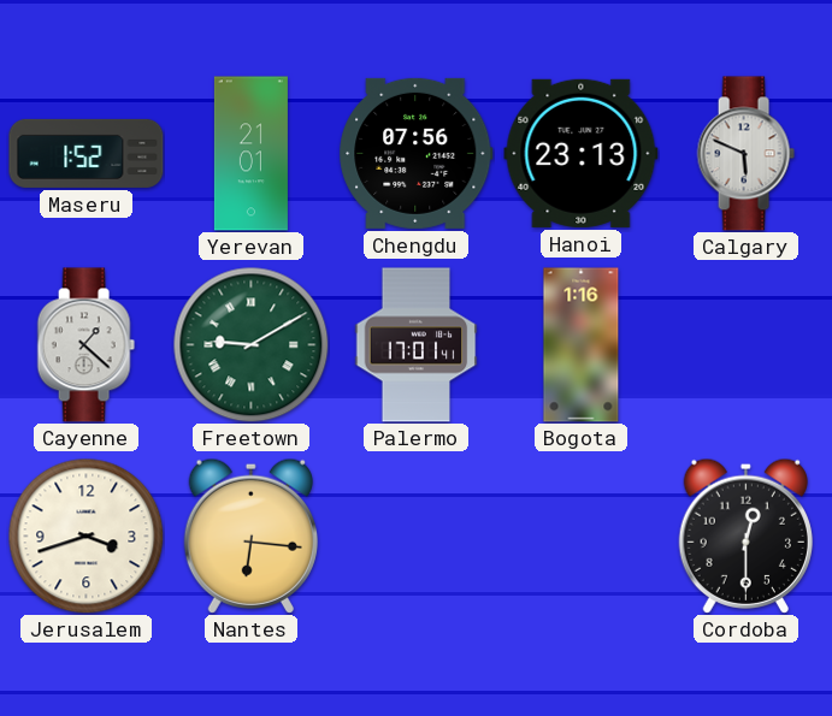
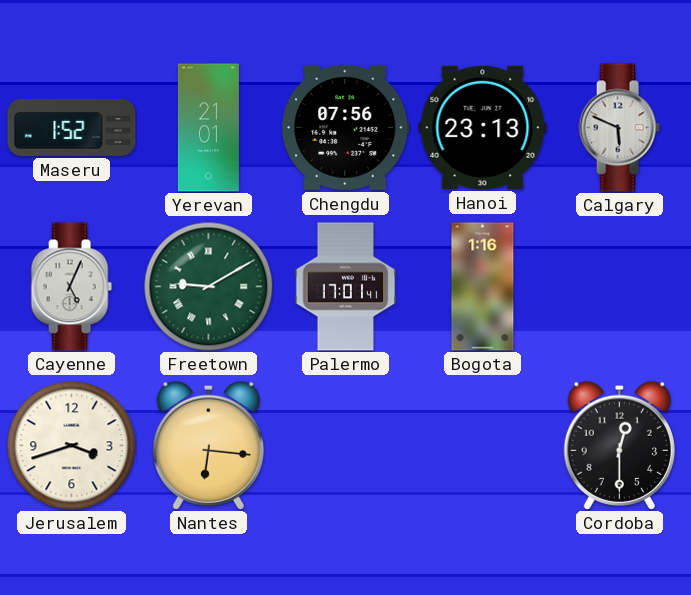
Cayenne: 1:22 -> 5:04 (71, 287)
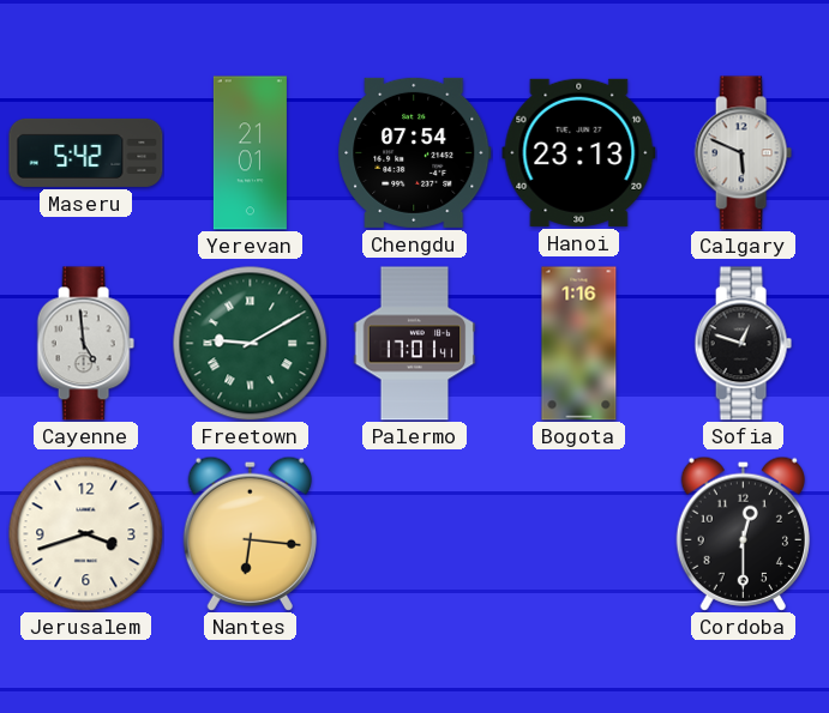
Maseru: 1:52 -> 5:42 (86, 152)
Chengdu: 07:56 -> 07:54 (415, 152)
Cayenne: 5:04 -> 4:59 (85, 344)
Sofia: none -> 12:48 (743, 344)
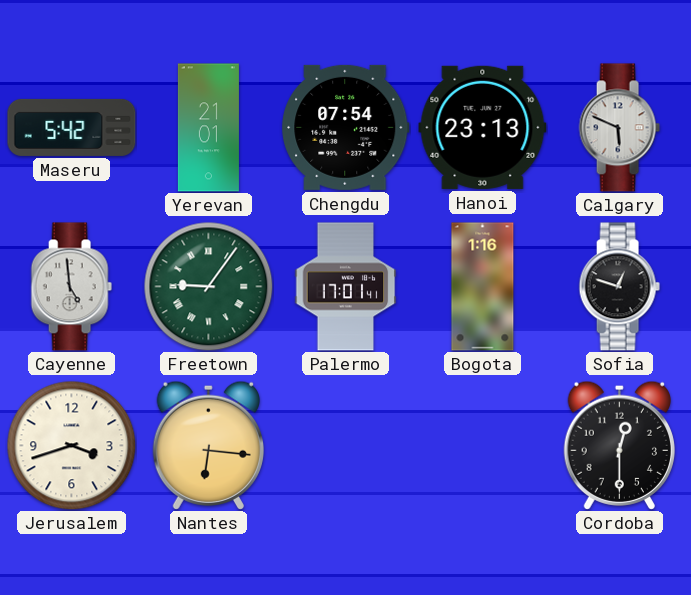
Freetown: 9:10 -> 9:06 (208, 286)
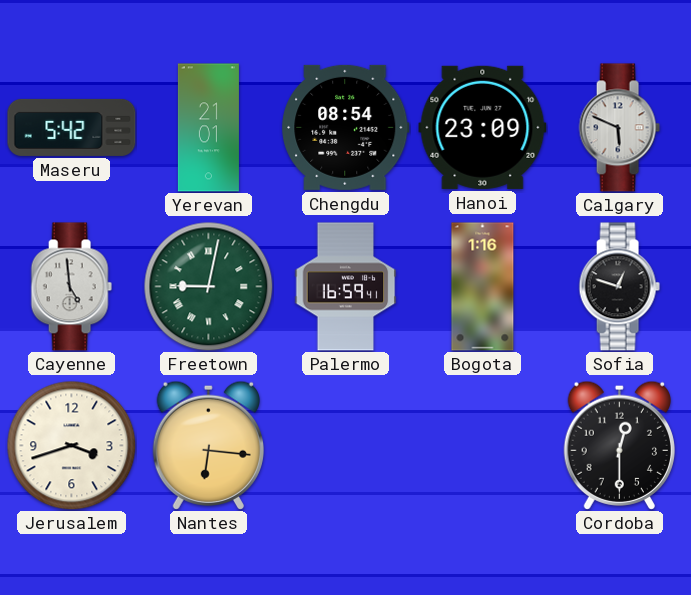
Chengdu: 07:54 -> 08:54 (346, 127)
Hanoi: 23:13 -> 23:09 (483, 127)
Freetown: 9:06 -> 9:02 (208, 286)
Palermo: 17:01 -> 16:59 (346, 287)
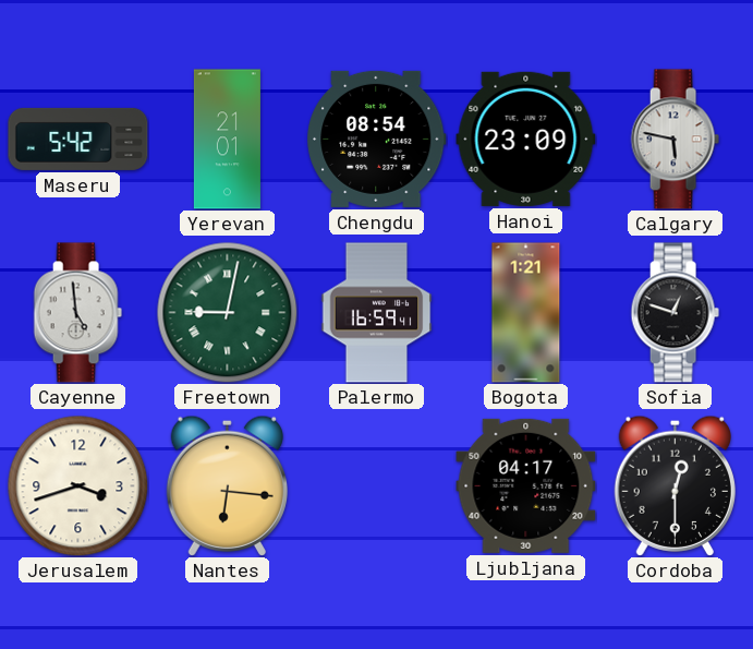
Calgary: 5:49 -> 5:47 (675, 140)
Bogota: 1:16 -> 1:21 (526, 313)
Ljubljana: none -> 04:17 (526, 485)
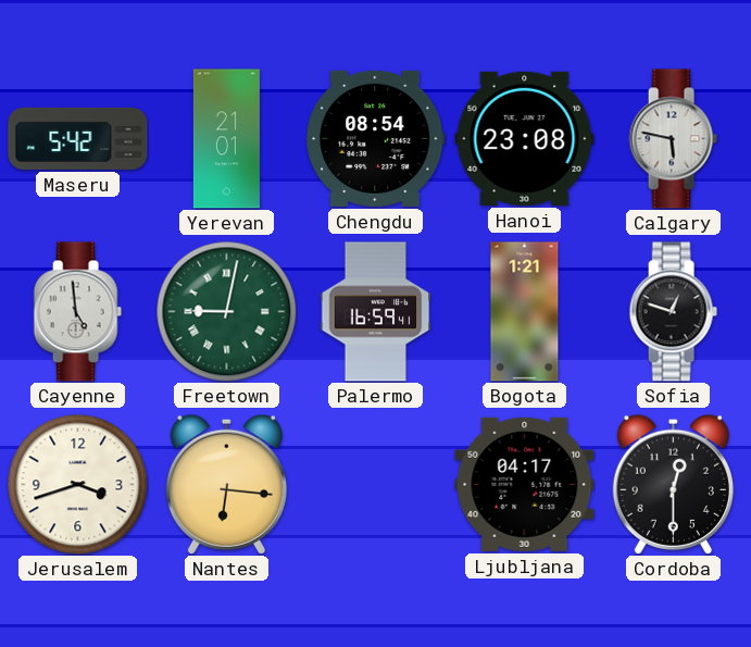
Hanoi: 23:09 -> 23:08 (525, 138)
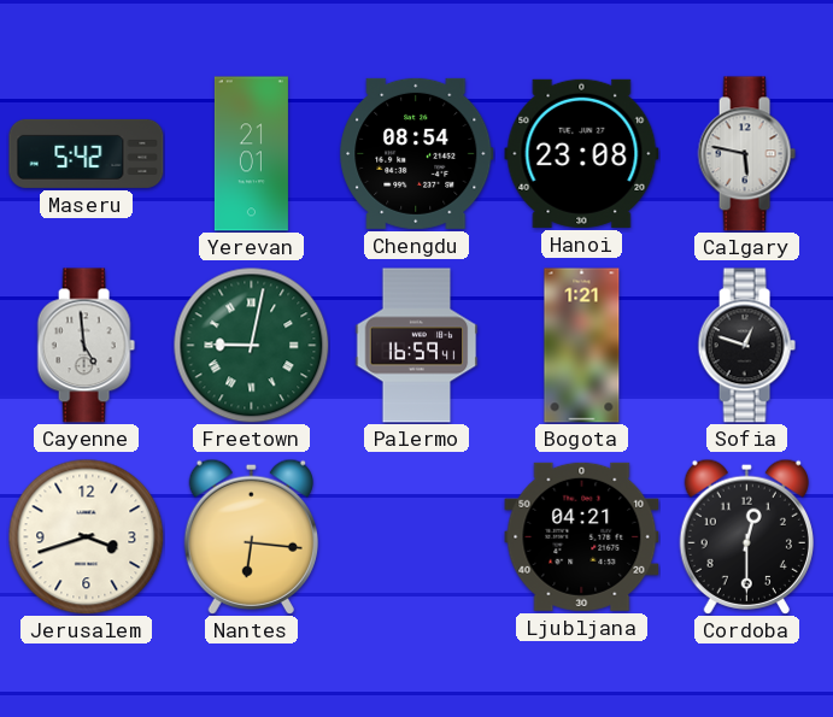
Ljubljana: 04:17 -> 04:21 (582, 536)
